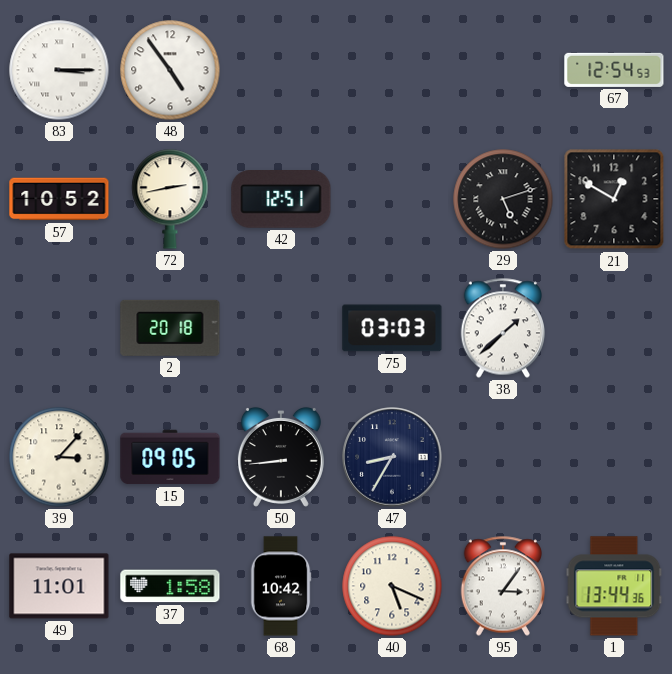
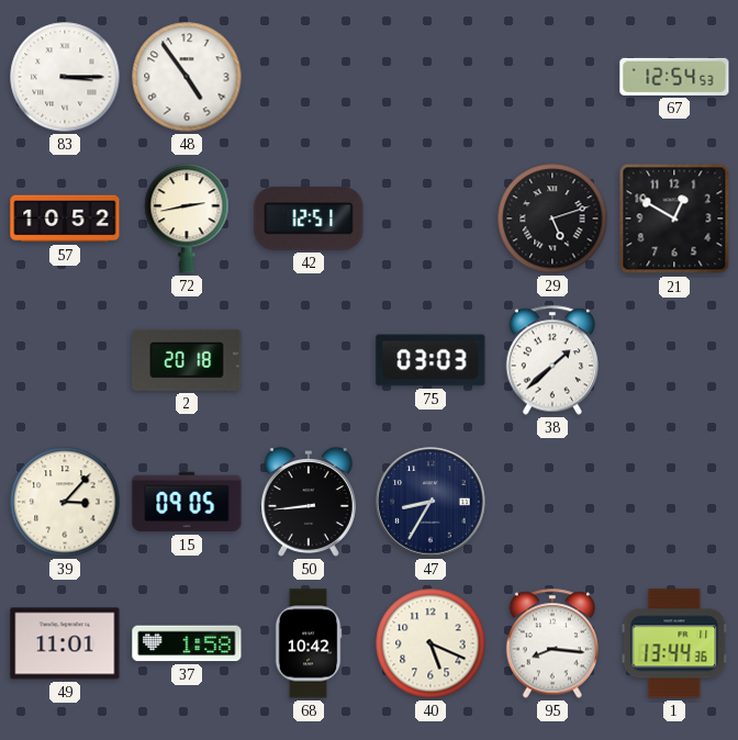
95: 3:06 -> 8:16 (551, 643)
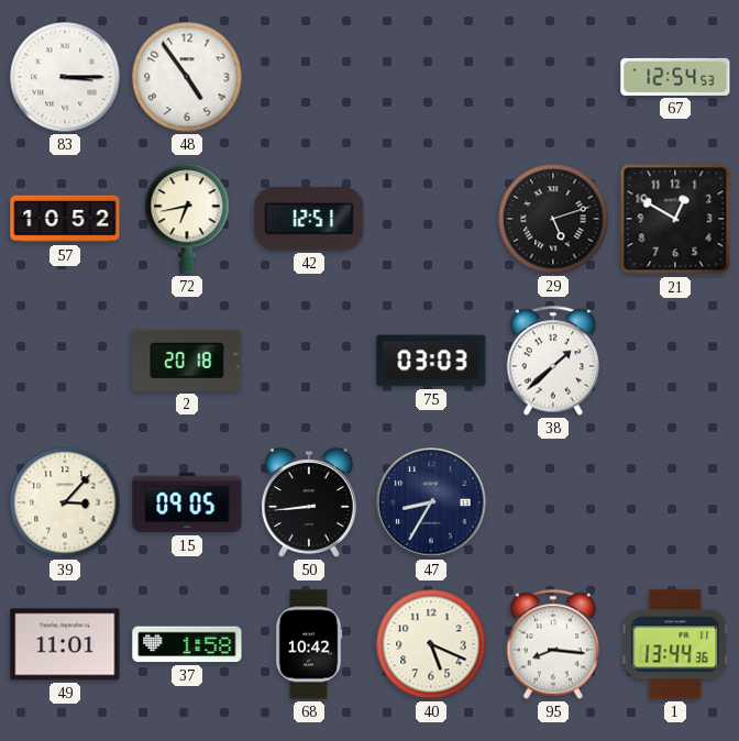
72: 2:43 -> 6:43 (187, 219)
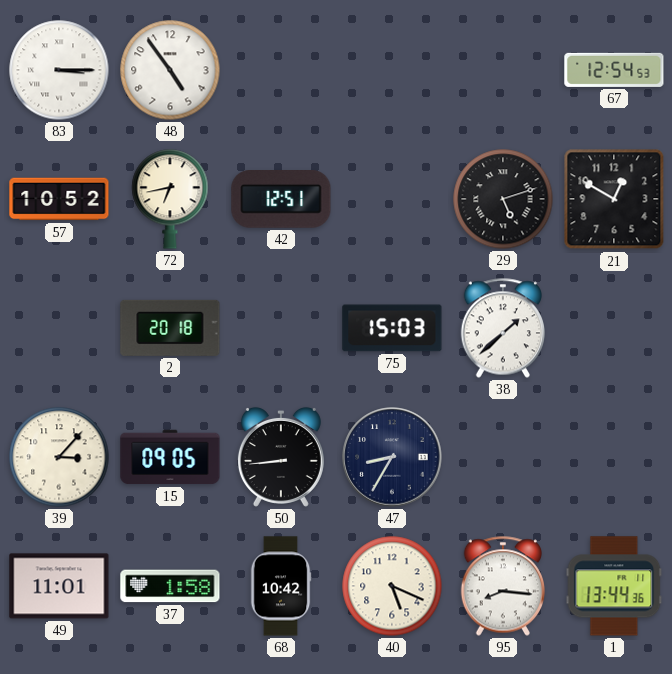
75: 03:03 -> 15:03 (392, 328)
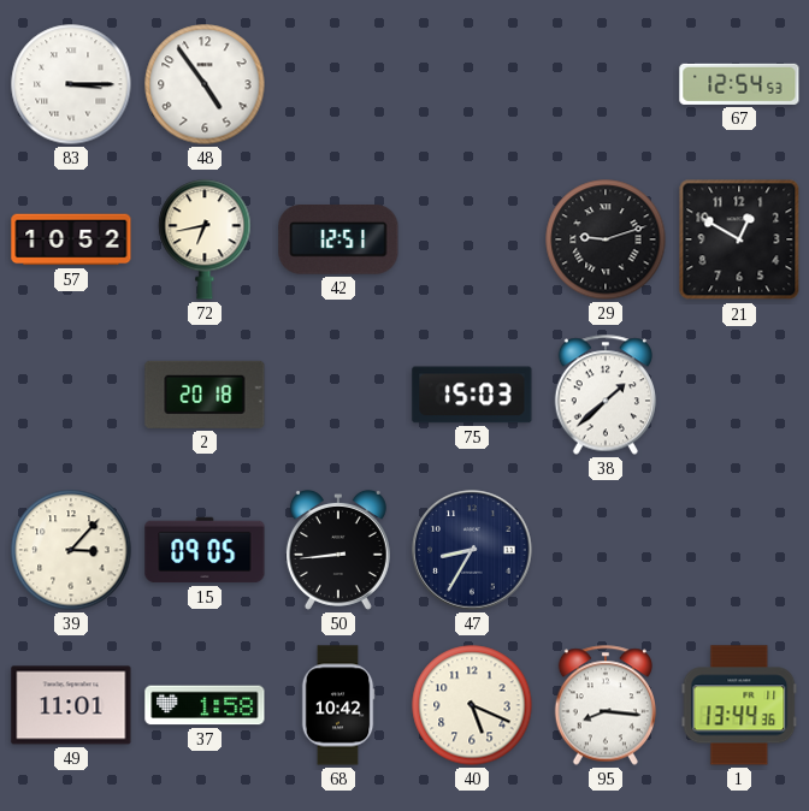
29: 5:12 -> 9:12 (606, 239)
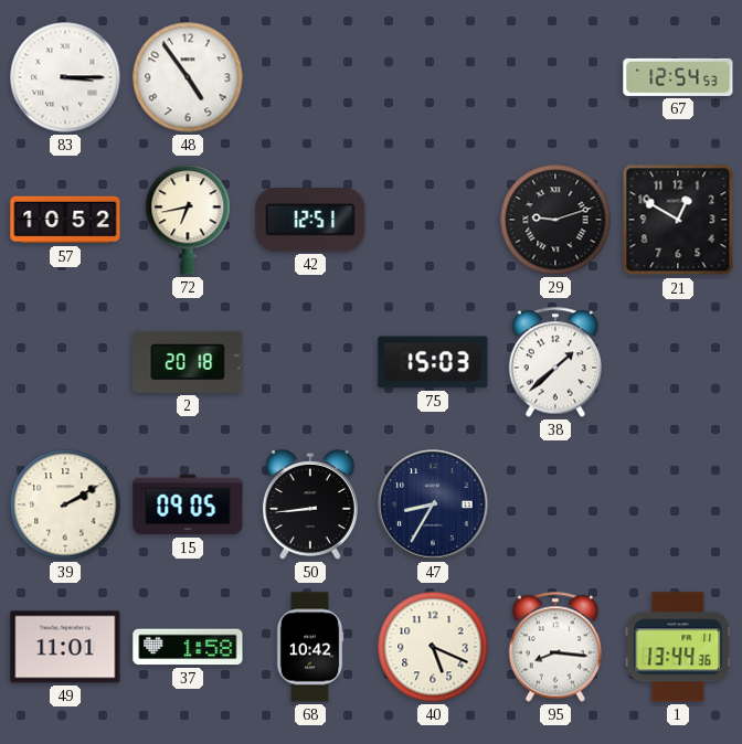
39: 3:07 -> 2:10 (65, 504)
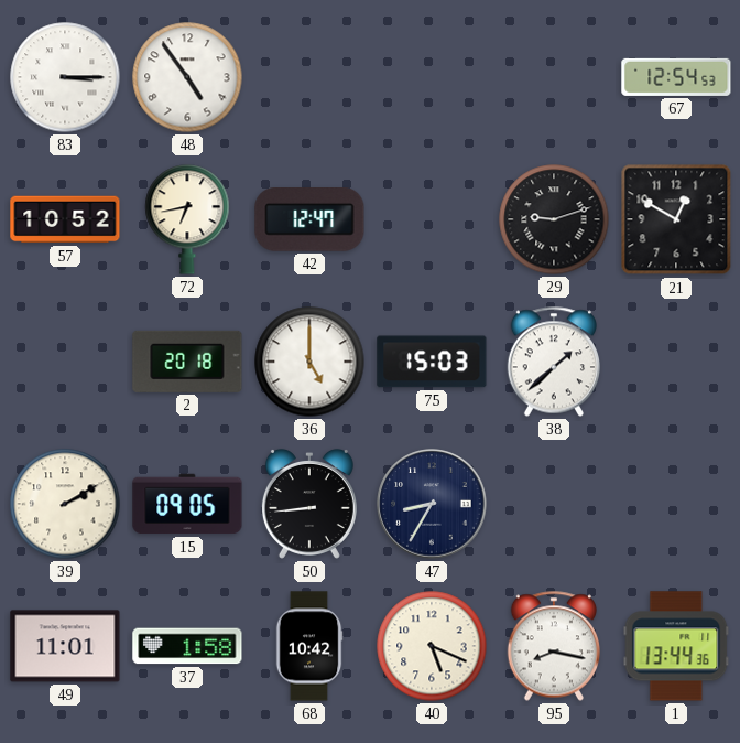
42: 12:51 -> 12:47 (309, 220)
36: none -> 5:00 (309, 362)
95: 8:16 -> 8:17 (553, 646)
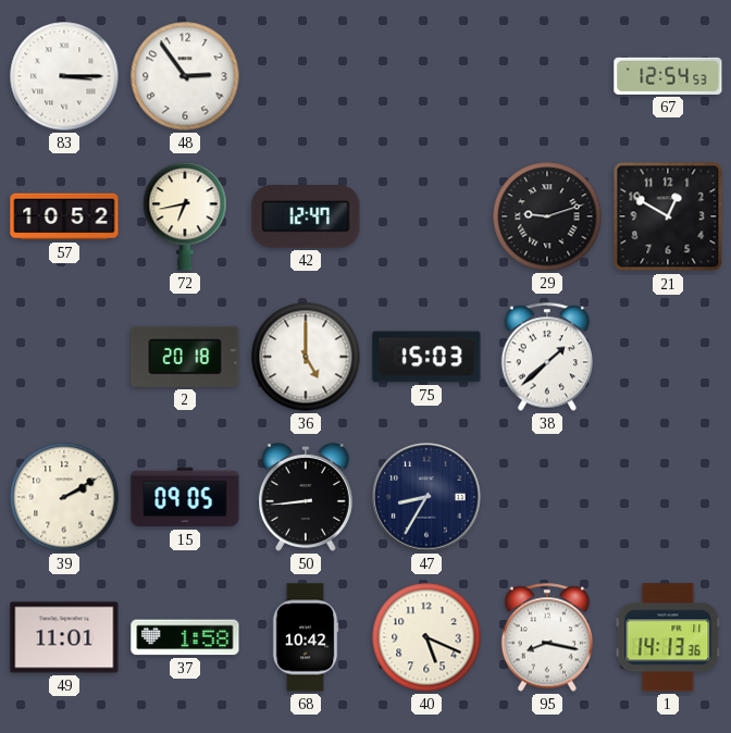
48: 4:54 -> 2:54 (185, 76)
1: 13:44 -> 14:13 (668, 637)
